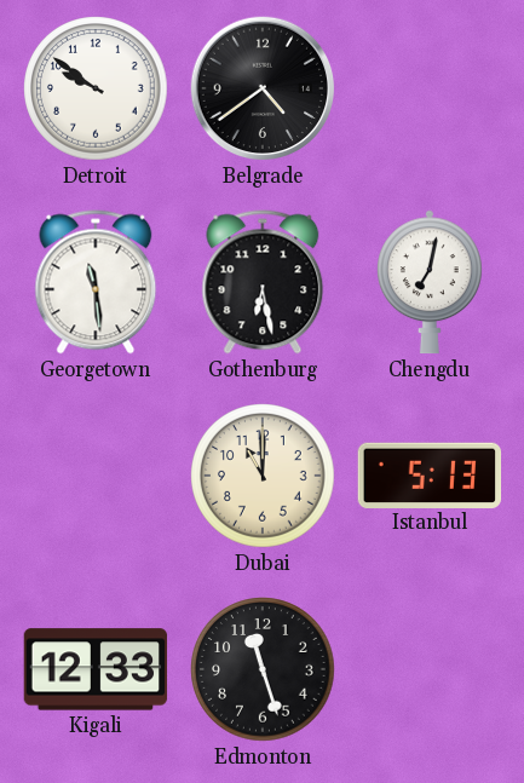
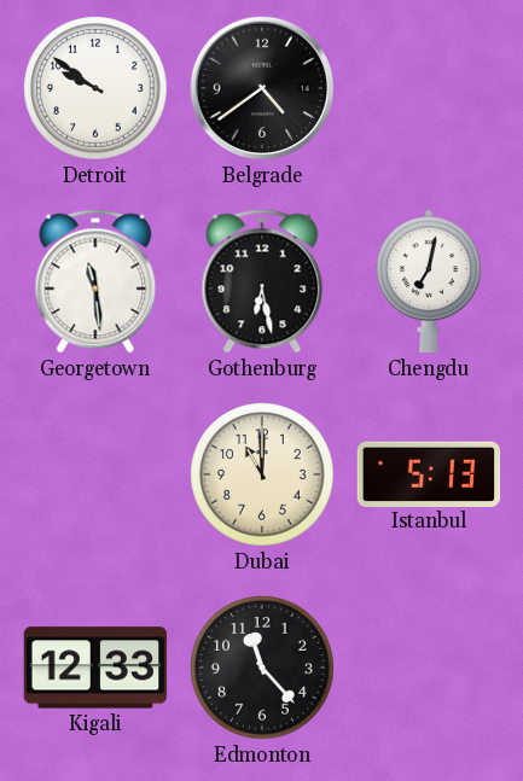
Edmonton: 11:27 -> 11:23 (262, 668)
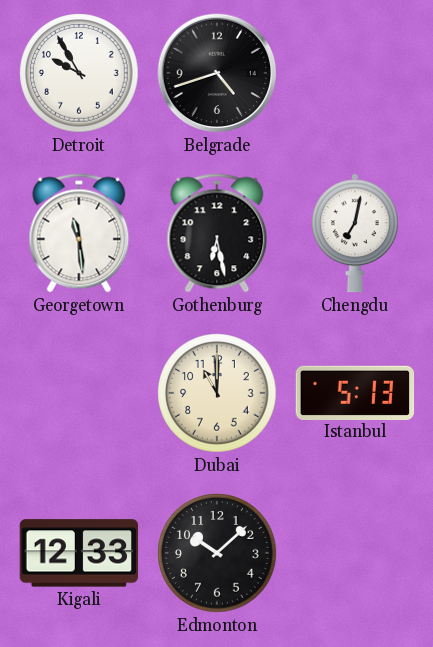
Detroit: 9:51 -> 9:55 (79, 73)
Belgrade: 4:39 -> 4:42 (217, 73)
Edmonton: 11:23 -> 10:08 (217, 553)
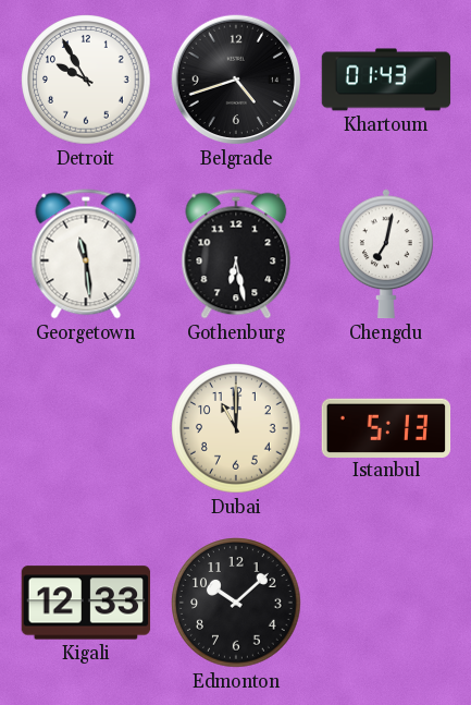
Khartoum: none -> 01:43 (386, 80)
